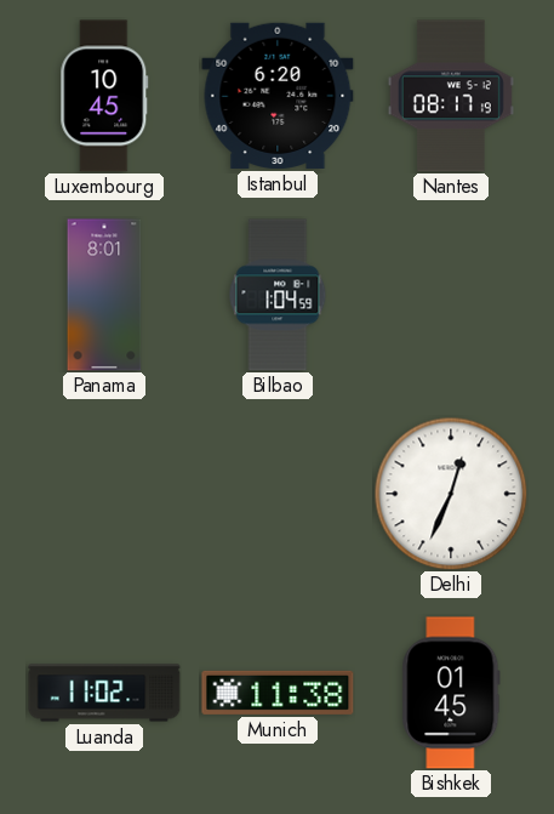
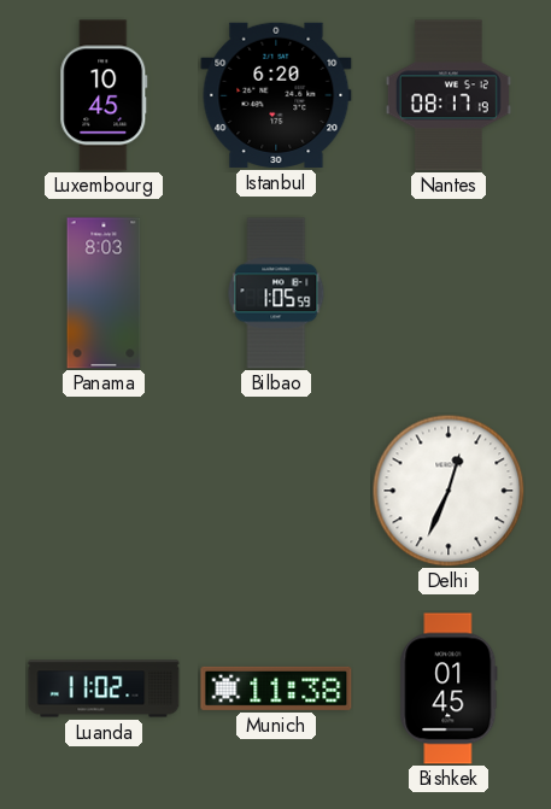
Panama: 8:01 -> 8:03 (104, 293)
Bilbao: 1:04 -> 1:05 (276, 293)
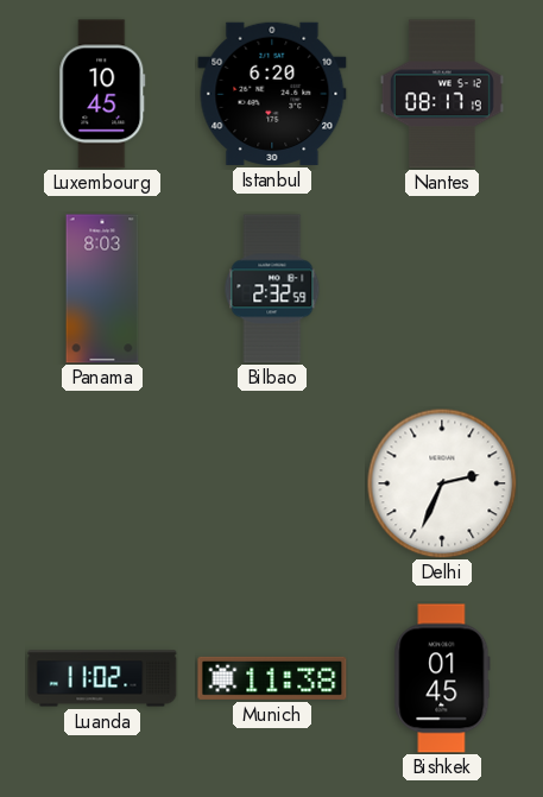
Bilbao: 1:05 -> 2:32 (272, 289)
Delhi: 12:34 -> 2:34 (442, 483)
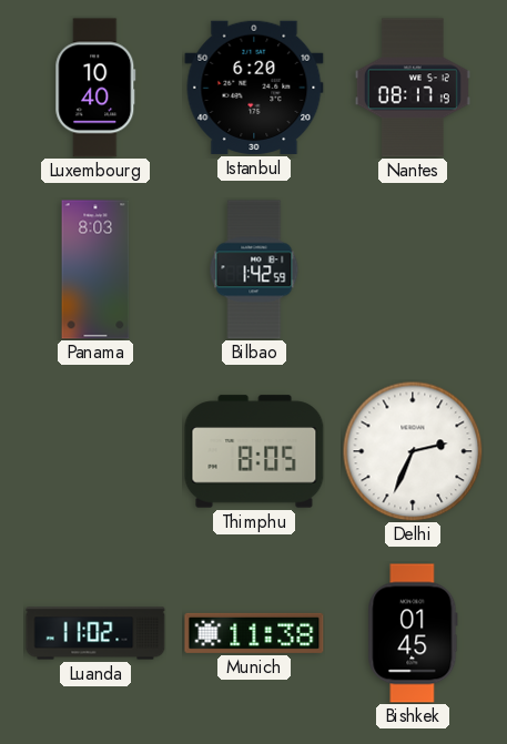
Luxembourg: 10:45 -> 10:40 (95, 88)
Bilbao: 2:32 -> 1:42 (254, 269)
Thimphu: none -> 8:05 (254, 451)
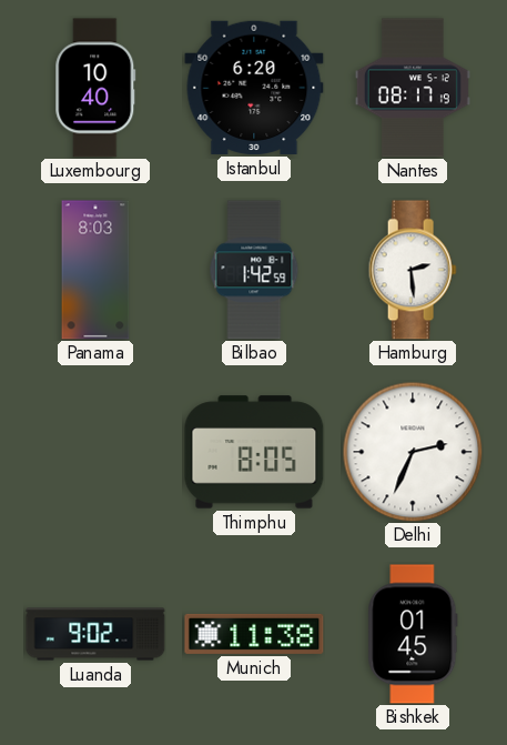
Hamburg: none -> 2:29 (413, 270)
Luanda: 11:02 -> 9:02 (95, 634)
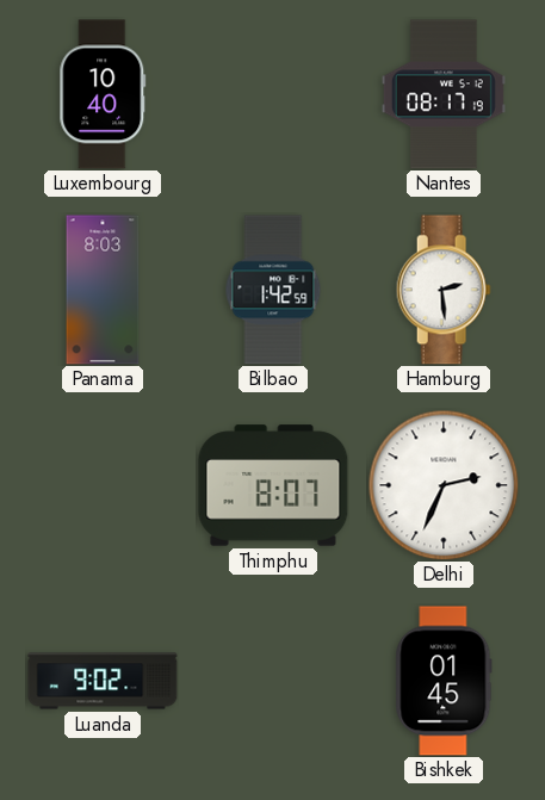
Istanbul: 6:20 -> none (254, 88)
Thimphu: 8:05 -> 8:07 (273, 485)
Munich: 11:38 -> none (254, 634)
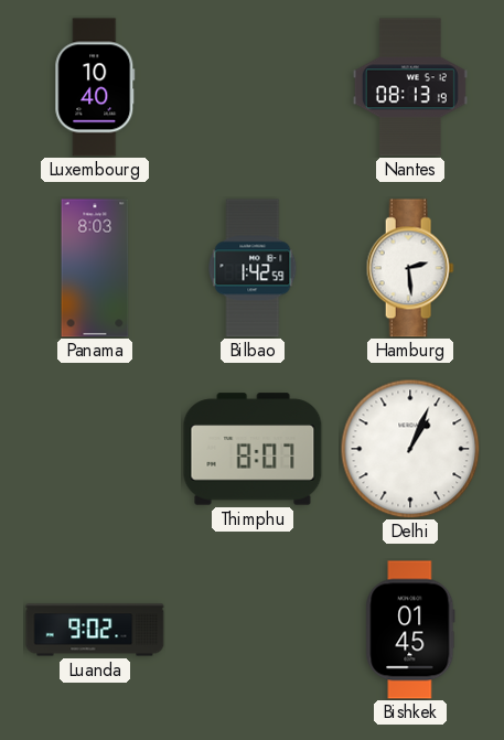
Nantes: 08:17 -> 08:13 (410, 87)
Delhi: 2:34 -> 1:04 (410, 449)
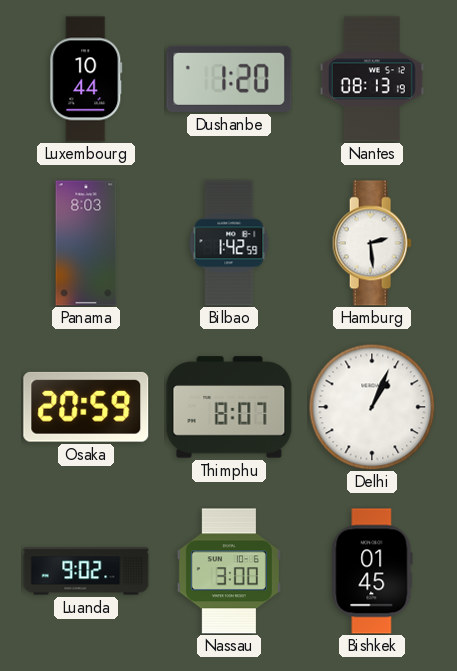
Luxembourg: 10:40 -> 10:44 (86, 79)
Dushanbe: none -> 1:20 (229, 79)
Osaka: none -> 20:59 (86, 407)
Nassau: none -> 3:00 (229, 571)
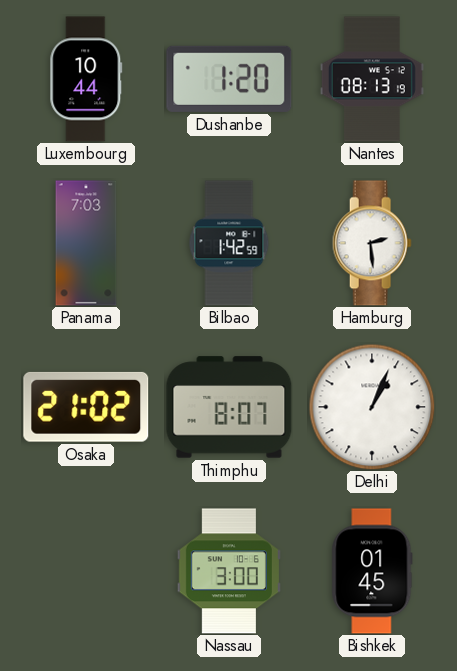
Panama: 8:03 -> 7:03 (86, 243)
Osaka: 20:59 -> 21:02 (86, 407)
Luanda: 9:02 -> none (86, 571)
